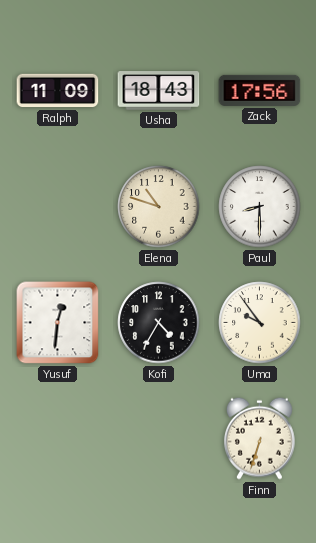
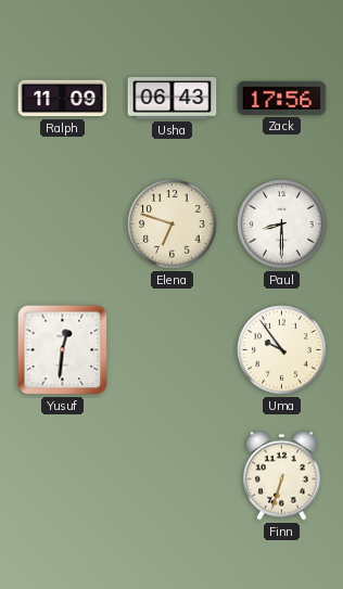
Usha: 18:43 -> 06:43 (173, 99)
Elena: 10:48 -> 6:48 (173, 225)
Kofi: 4:35 -> none (159, 323)
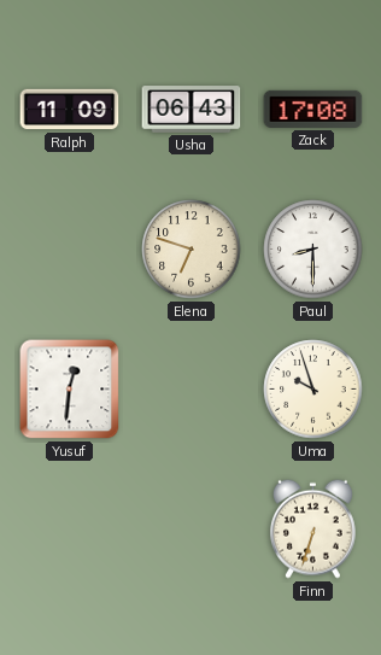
Zack: 17:56 -> 17:08 (313, 109)
Uma: 9:54 -> 9:57 (313, 390)
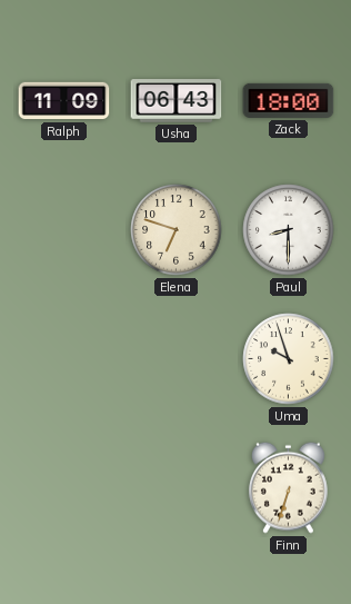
Zack: 17:08 -> 18:00 (289, 100)
Yusuf: 12:31 -> none (70, 390)
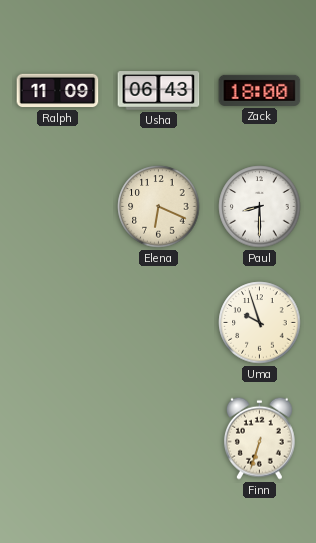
Elena: 6:48 -> 6:19 (159, 207)
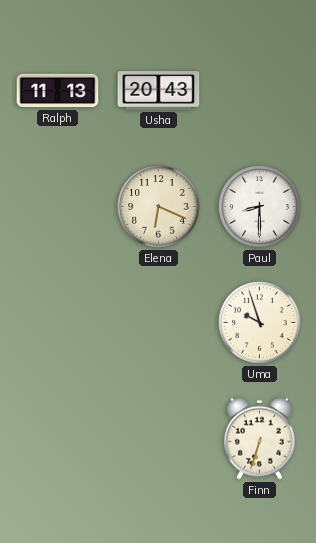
Ralph: 11:09 -> 11:13 (58, 91)
Usha: 06:43 -> 20:43 (159, 91)
Zack: 18:00 -> none (260, 90)
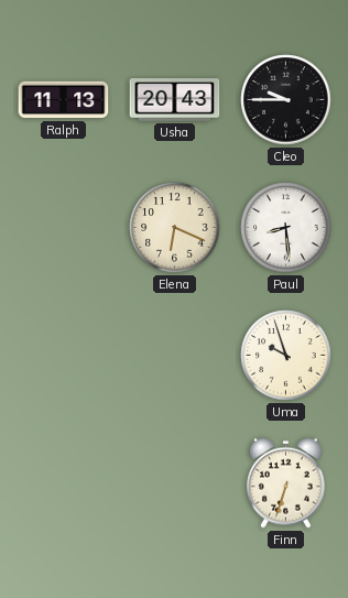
Cleo: none -> 9:45 (286, 100)
Paul: 8:30 -> 8:29 (286, 228)
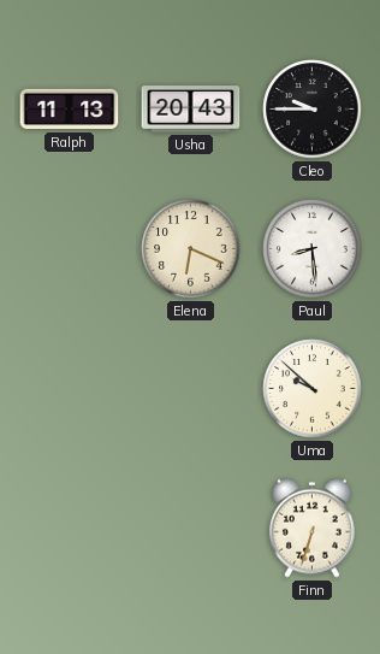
Uma: 9:57 -> 9:52 (313, 389)
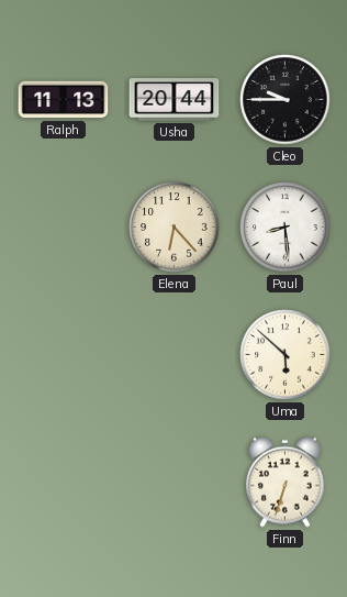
Usha: 20:43 -> 20:44 (175, 100)
Elena: 6:19 -> 6:23 (175, 228)
Uma: 9:52 -> 5:52 (286, 355)
